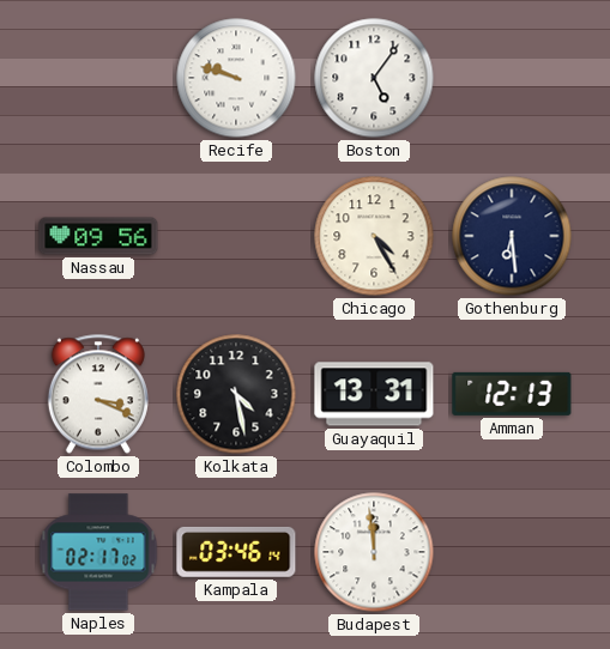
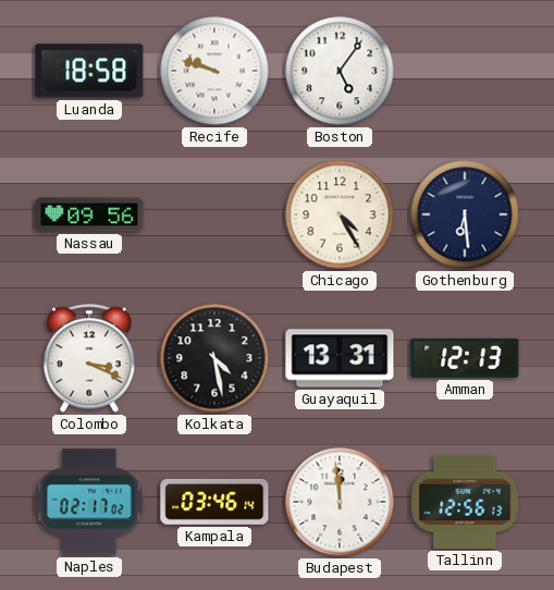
Luanda: none -> 18:58 (89, 71)
Tallinn: none -> 12:56 (465, 502)
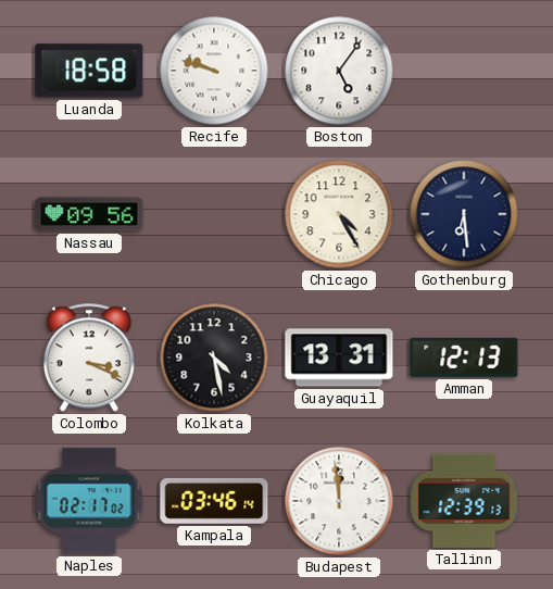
Tallinn: 12:56 -> 12:39 (464, 501)
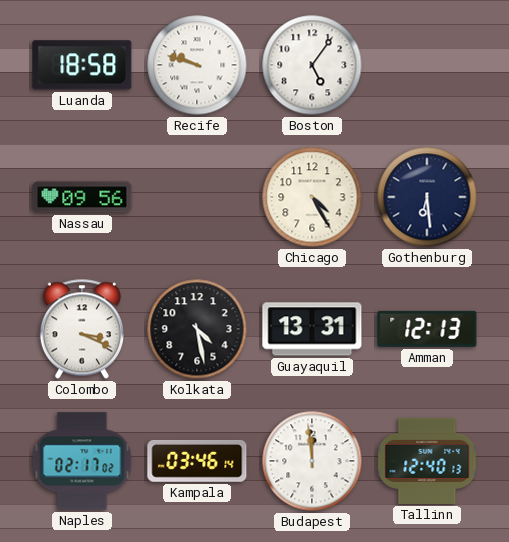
Tallinn: 12:39 -> 12:40 (427, 461)
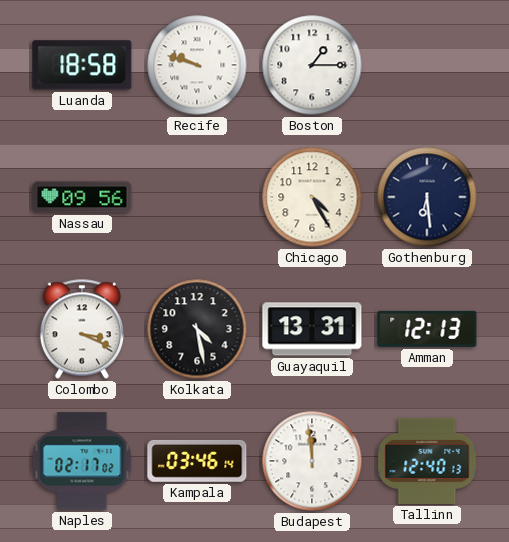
Boston: 5:06 -> 1:15 (312, 65)
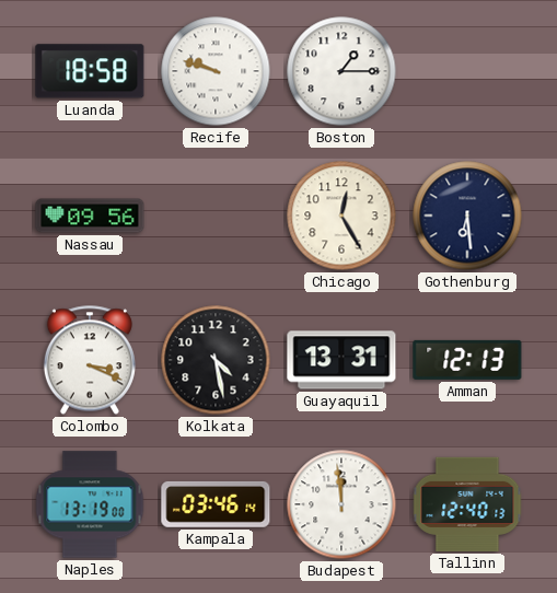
Chicago: 4:25 -> 12:25 (341, 216)
Naples: 02:17 -> 13:19 (90, 504)
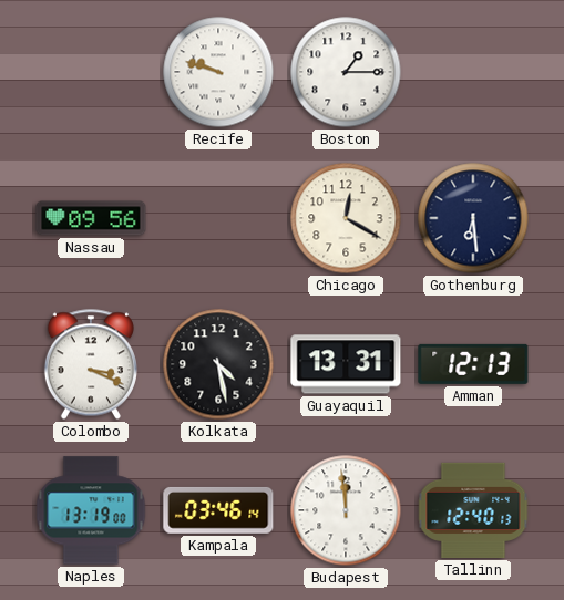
Luanda: 18:58 -> none (90, 71)
Chicago: 12:25 -> 12:20 (346, 218)
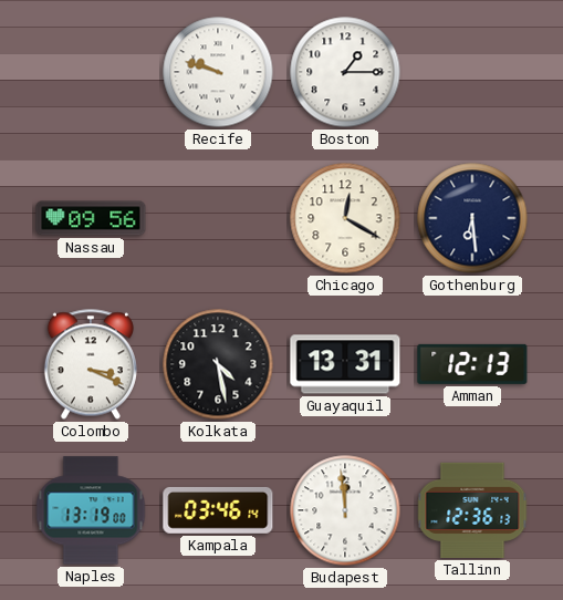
Tallinn: 12:40 -> 12:36 (472, 510)
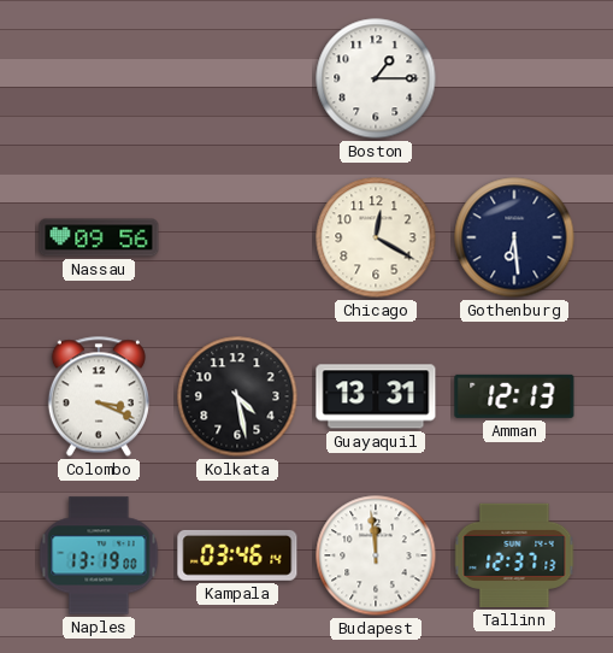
Recife: 9:48 -> none (218, 72)
Tallinn: 12:36 -> 12:37 (514, 555)
